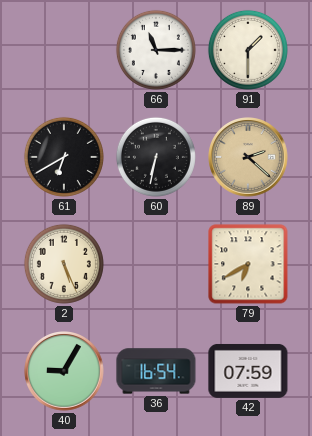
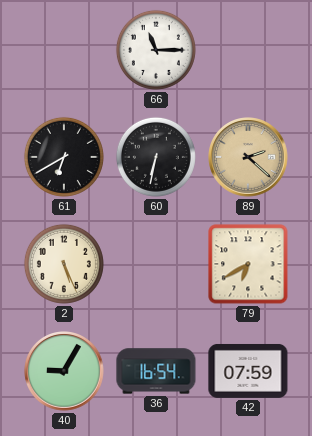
91: 1:30 -> none (248, 50)
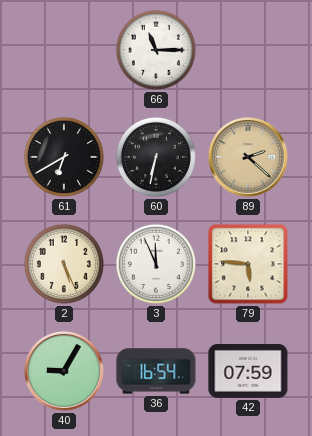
3: none -> 11:56 (156, 264)
79: 6:40 -> 5:46 (248, 264)
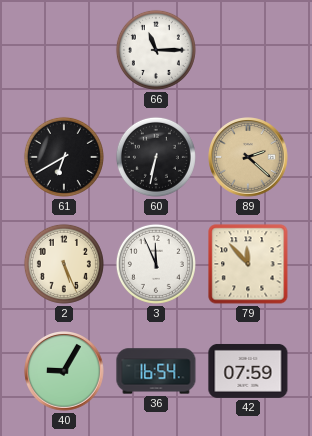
79: 5:46 -> 11:53 (248, 264)
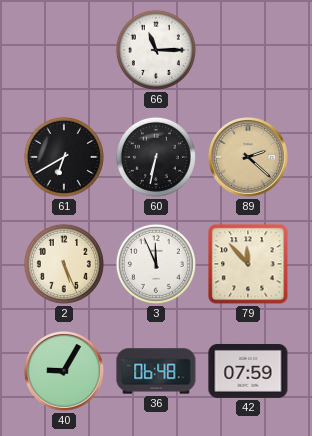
36: 16:54 -> 06:48 (156, 371)
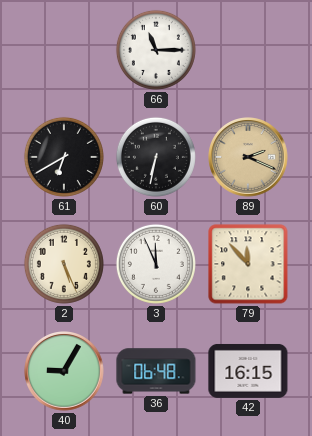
89: 2:22 -> 2:19 (248, 157)
42: 07:59 -> 16:15 (248, 371)
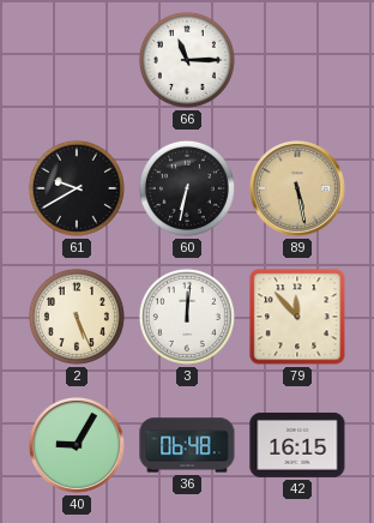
61: 6:40 -> 9:40 (77, 188)
89: 2:19 -> 5:28 (297, 188)
3: 11:56 -> 12:01 (187, 317)
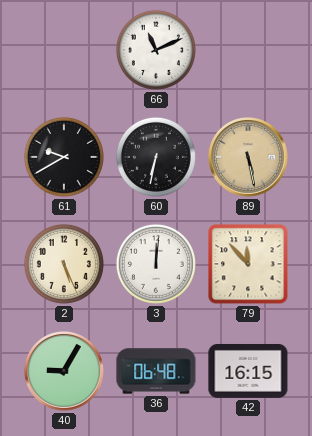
66: 11:15 -> 11:11 (156, 50)
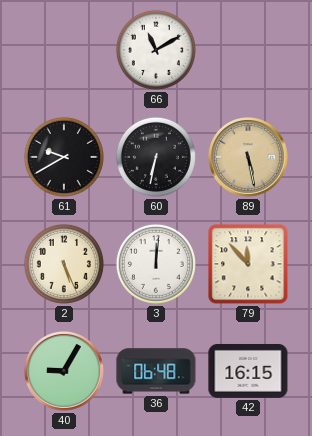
66: 11:11 -> 11:10 (156, 50)
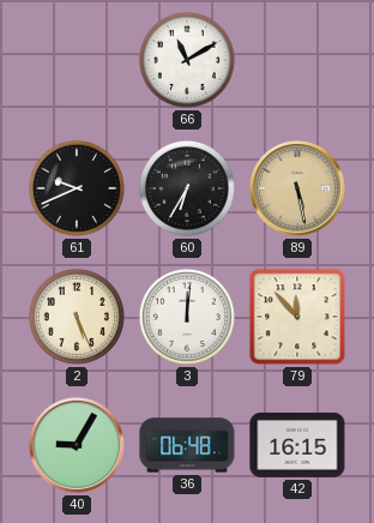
61: 9:40 -> 9:41 (77, 188)
60: 6:32 -> 6:35 (187, 188)
